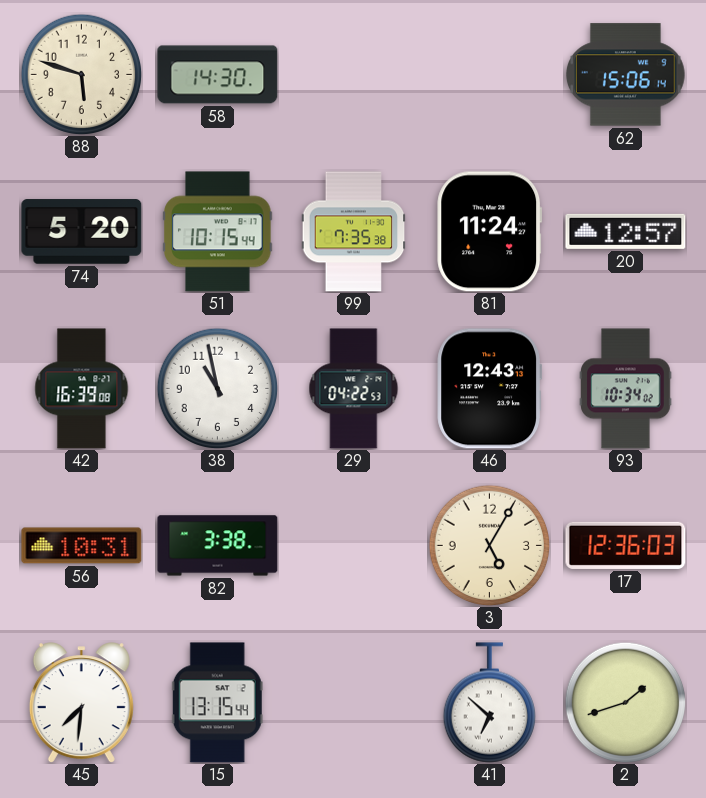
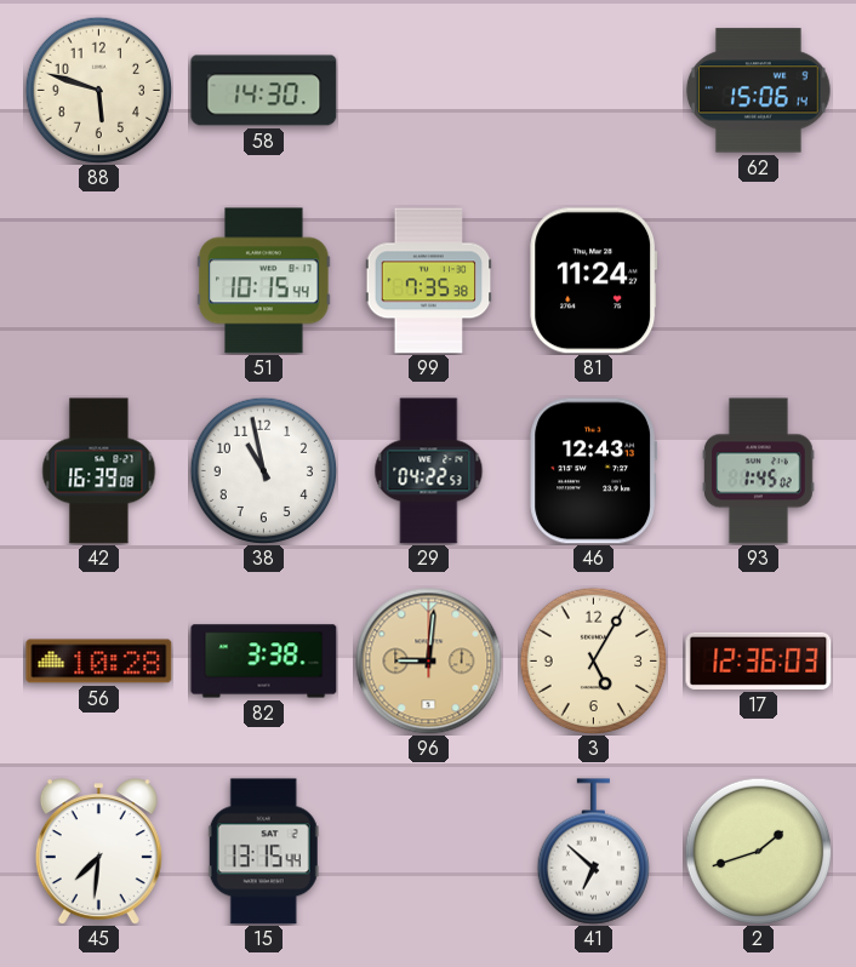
74: 5:20 -> none (82, 232)
20: 12:57 -> none (626, 231)
93: 10:34 -> 1:45 (759, 471)
56: 10:31 -> 10:28 (99, 662)
96: none -> 9:01 (429, 662)
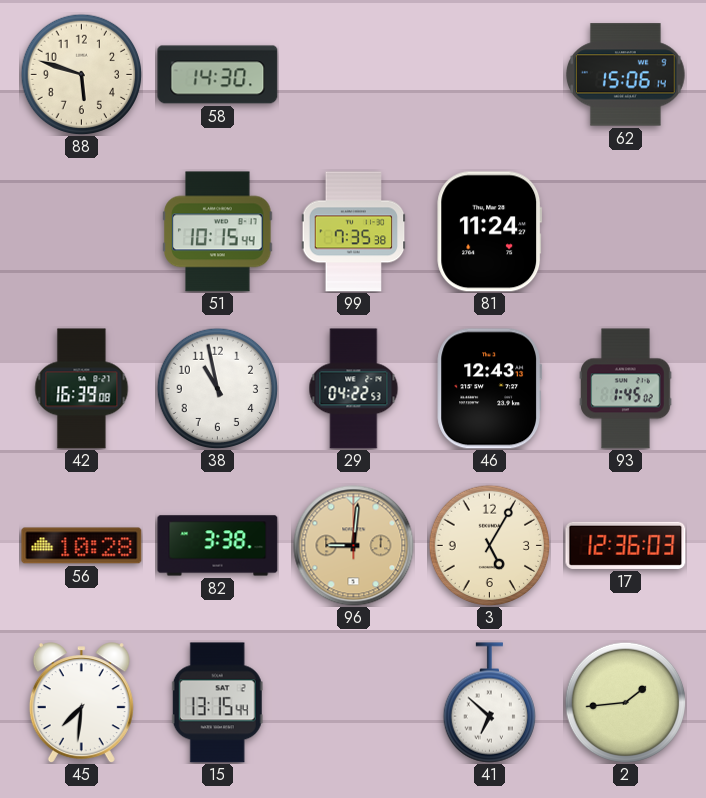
2: 1:42 -> 1:44 (625, 702)
